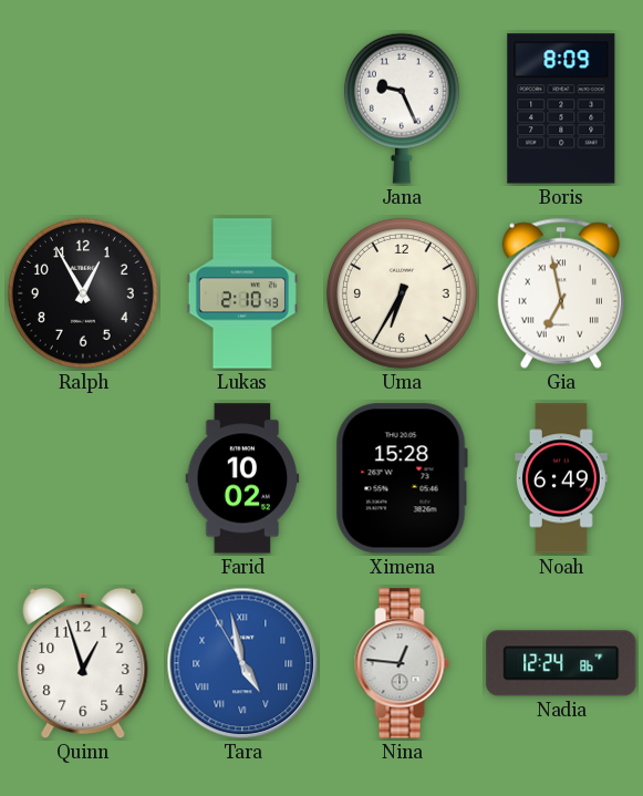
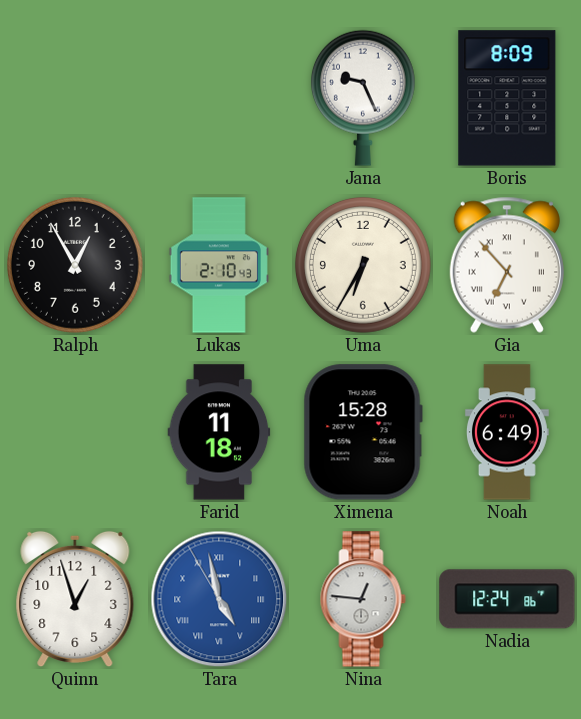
Gia: 6:58 -> 6:53 (507, 265)
Farid: 10:02 -> 11:18 (219, 432)
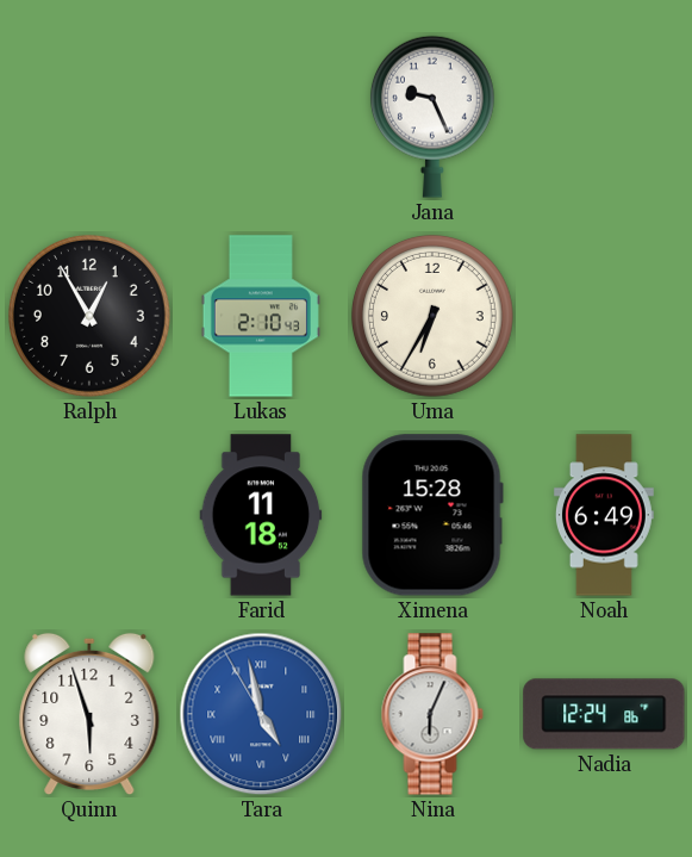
Boris: 8:09 -> none (507, 98)
Gia: 6:53 -> none (507, 265)
Quinn: 12:57 -> 5:57 (89, 714)
Nina: 12:46 -> 6:04 (432, 714)
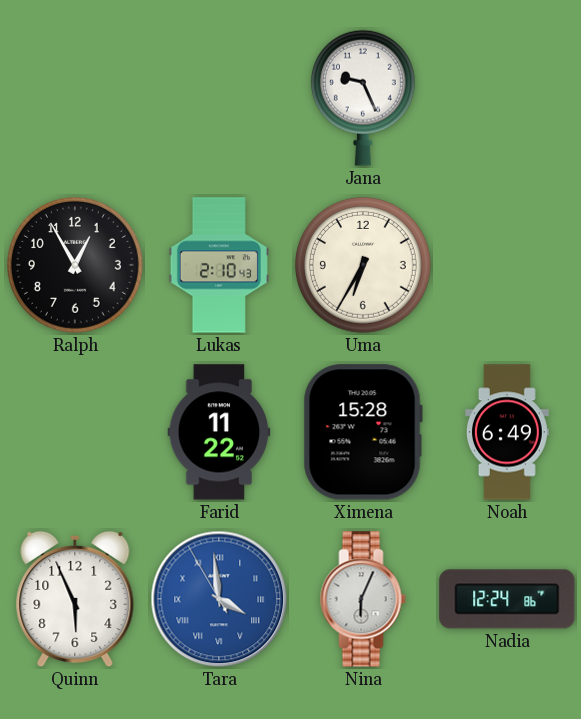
Farid: 11:18 -> 11:22 (219, 432)
Quinn: 5:57 -> 5:56 (75, 599)
Tara: 4:57 -> 3:58 (219, 599)
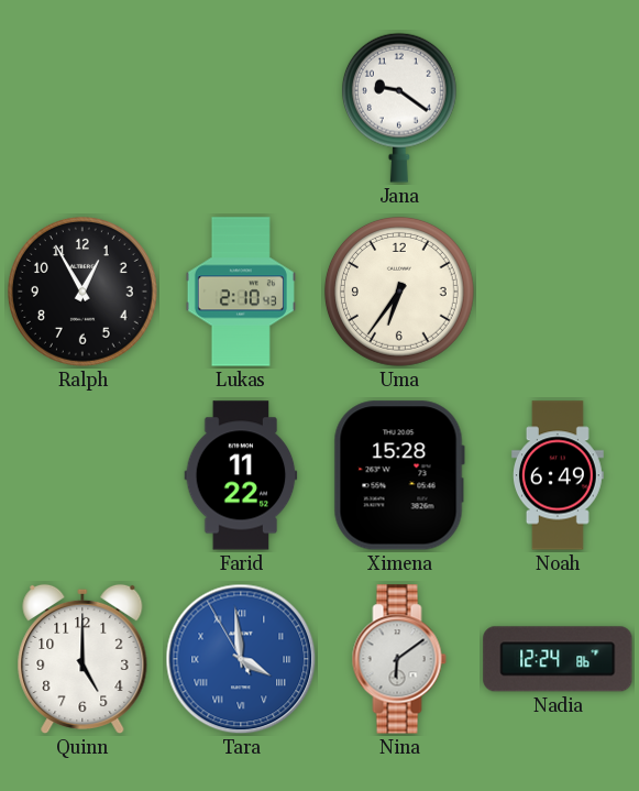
Jana: 9:26 -> 9:21 (399, 108)
Uma: 6:35 -> 6:36 (399, 292)
Quinn: 5:56 -> 5:00 (82, 659)
Nina: 6:04 -> 6:09 (399, 659)
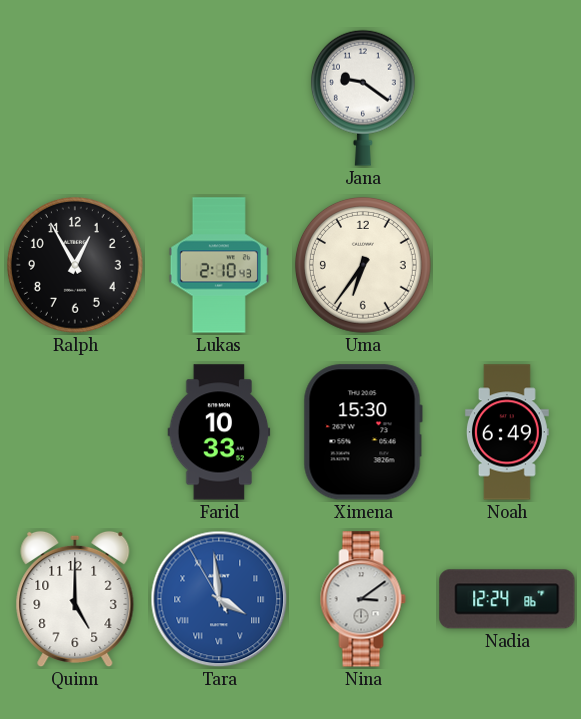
Farid: 11:22 -> 10:33 (219, 432)
Ximena: 15:28 -> 15:30 (363, 432)
Nina: 6:09 -> 3:09 (363, 599)
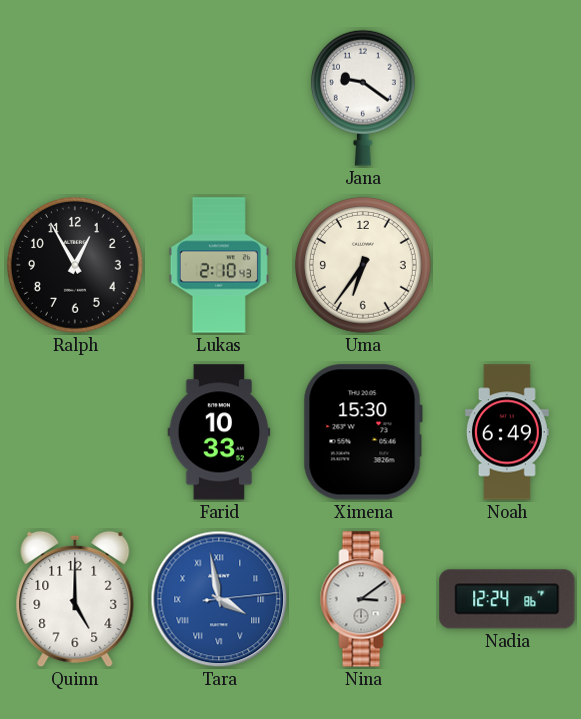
Tara: 3:58:55 -> 3:58:14 (219, 599)
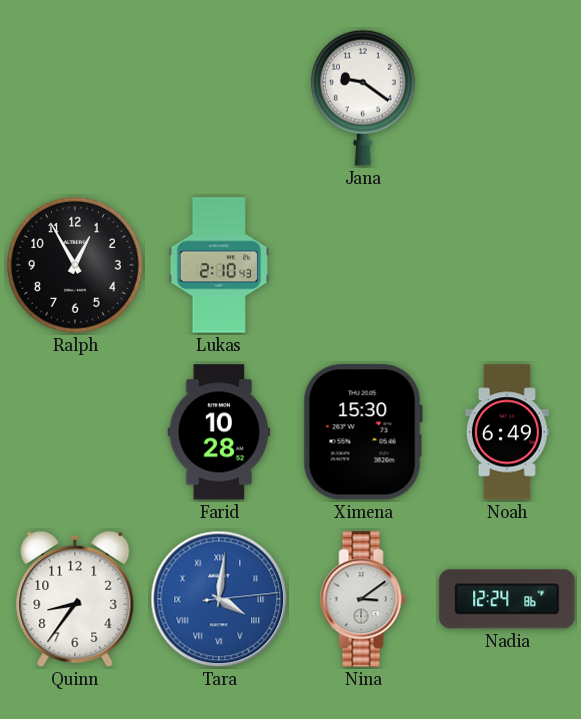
Uma: 6:36 -> none (363, 265)
Farid: 10:33 -> 10:28 (219, 432)
Quinn: 5:00 -> 8:36 (75, 599)
Tara: 3:58 -> 4:01 (219, 599)
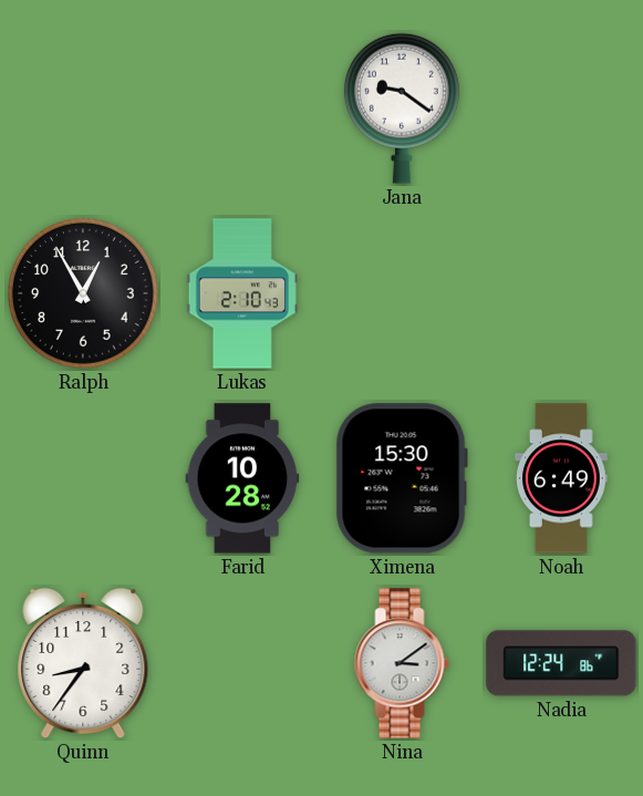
Tara: 4:01 -> none (219, 599)
